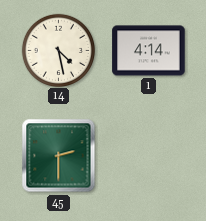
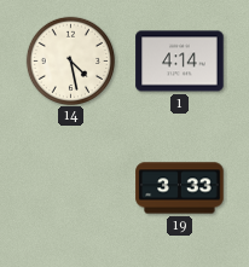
45: 2:30 -> none (59, 156)
19: none -> 3:33 (180, 188)
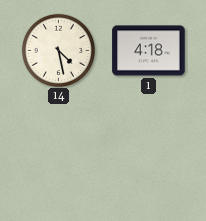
1: 4:14 -> 4:18 (149, 51)
19: 3:33 -> none (180, 188)
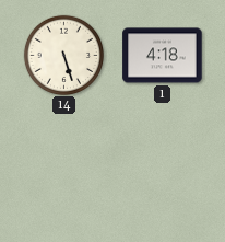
14: 4:28 -> 5:27 (63, 55)
